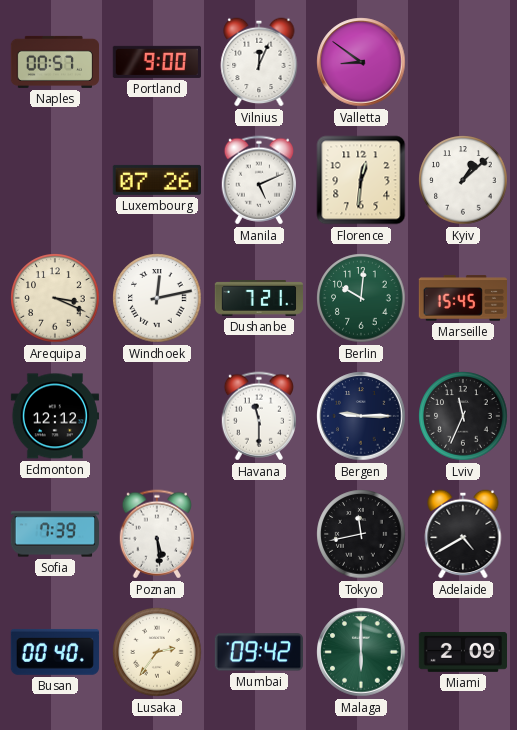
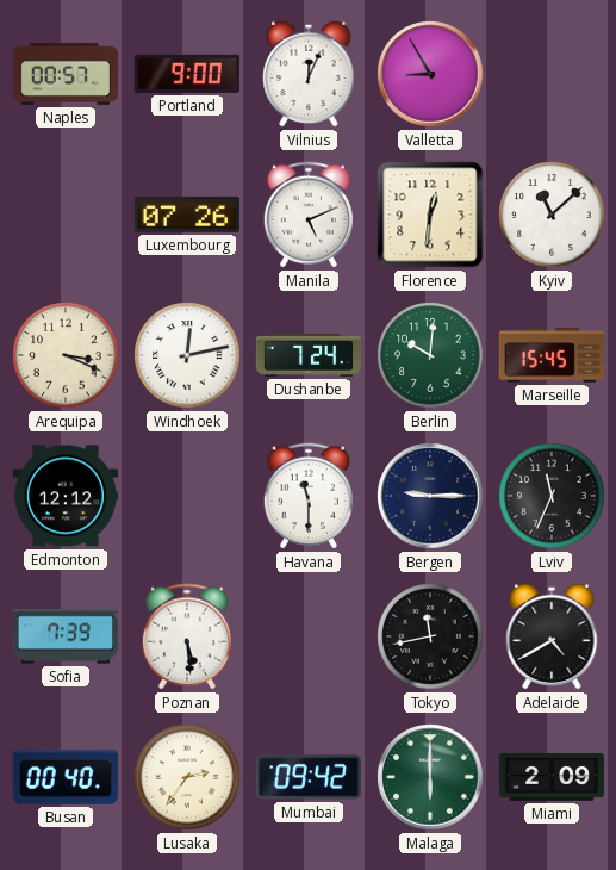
Valletta: 8:51 -> 8:55 (430, 74)
Kyiv: 1:08 -> 11:08 (552, 215)
Dushanbe: 7:21 -> 7:24 (307, 356)
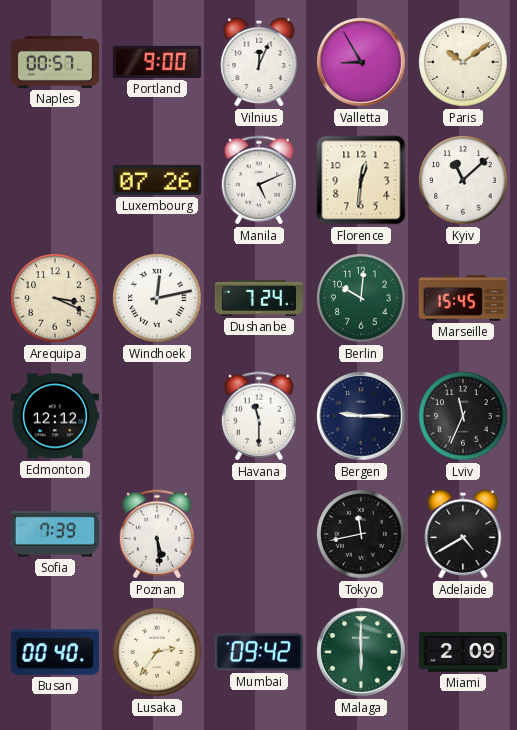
Paris: none -> 10:09 (463, 62)
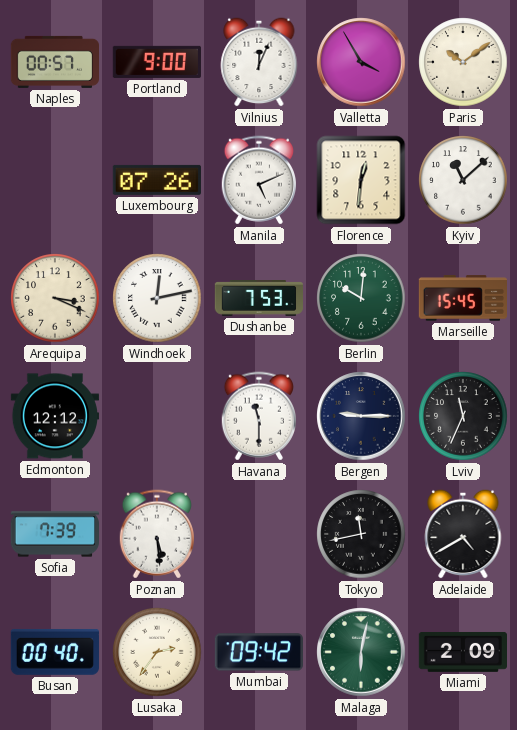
Valletta: 8:55 -> 3:55 (361, 62)
Dushanbe: 7:24 -> 7:53 (258, 299)
Malaga: 6:00 -> 6:02 (361, 652)
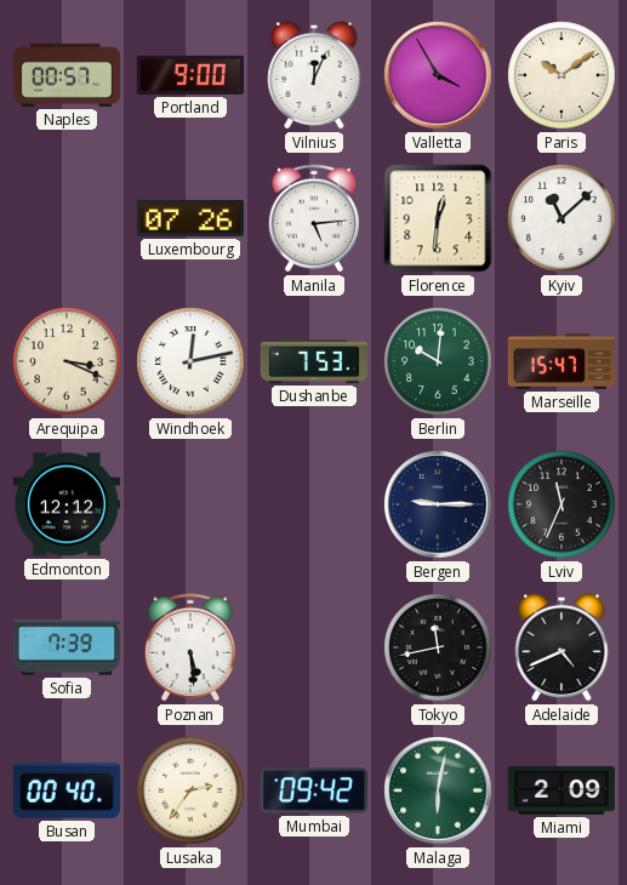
Manila: 5:11 -> 5:14 (313, 218)
Marseille: 15:45 -> 15:47 (560, 361)
Havana: 11:30 -> none (258, 416)
Adelaide: 4:40 -> 4:41 (562, 647)
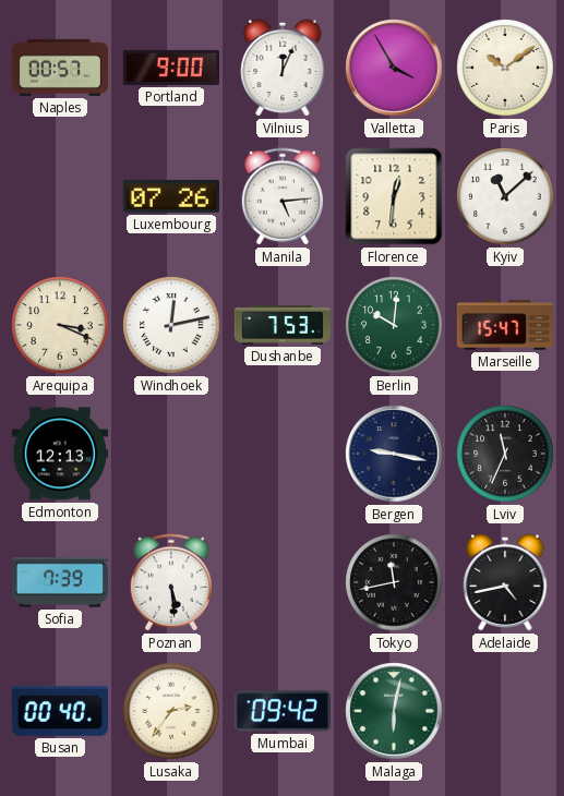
Edmonton: 12:12 -> 12:13 (59, 454)
Bergen: 9:15 -> 9:17 (394, 454)
Adelaide: 4:41 -> 4:43 (505, 582)
Miami: 2:09 -> none (560, 790)
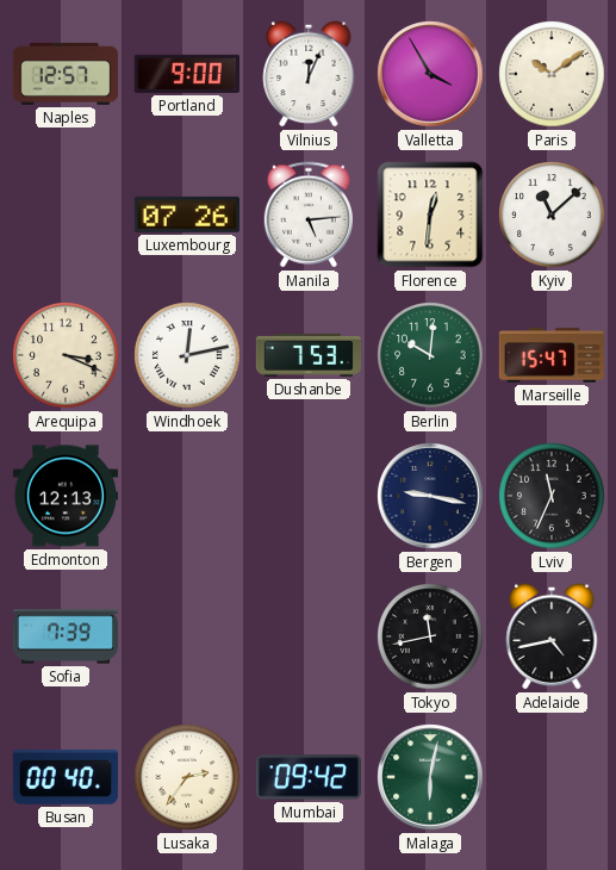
Naples: 00:57 -> 12:57 (64, 74)
Poznan: 5:29 -> none (170, 582)
